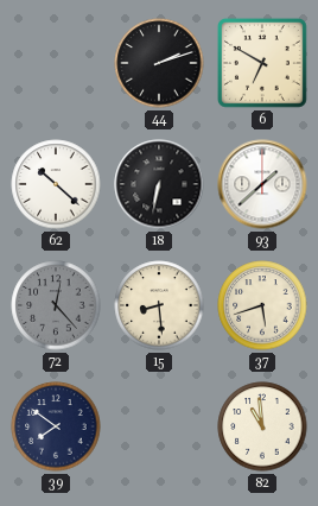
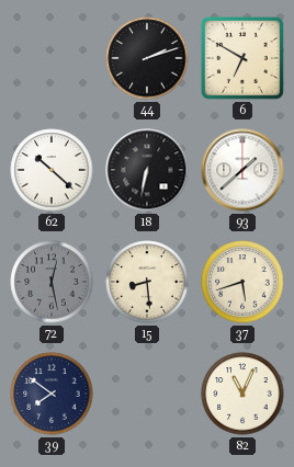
72: 12:23 -> 12:28 (52, 282)
82: 10:59 -> 11:04 (242, 394)
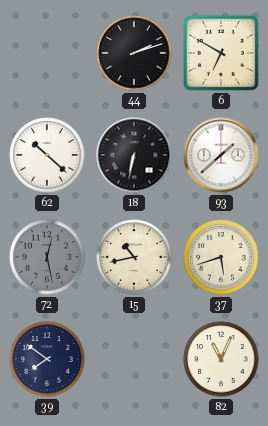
15: 8:29 -> 10:43 (134, 257)
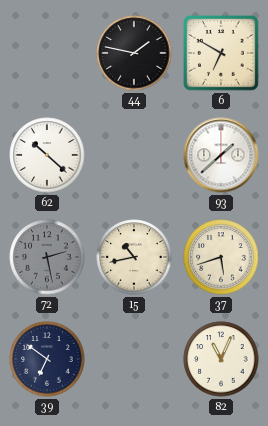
44: 2:12 -> 1:47 (134, 53)
18: 6:32 -> none (134, 155)
72: 12:28 -> 2:28 (47, 257)
39: 7:51 -> 6:51 (47, 359)
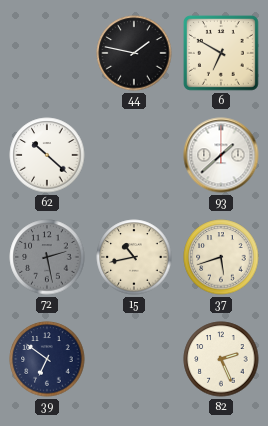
82: 11:04 -> 2:26 (221, 359)
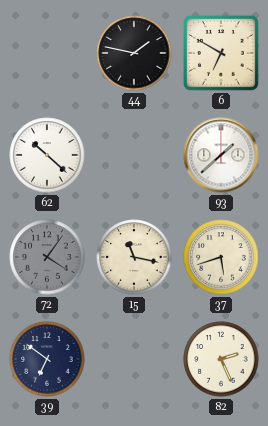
72: 2:28 -> 4:06 (47, 257)
15: 10:43 -> 11:17 (134, 257)
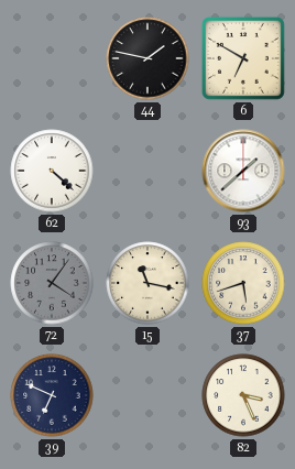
62: 10:22 -> 4:22 (52, 171)
39: 6:51 -> 6:49 (52, 395)
82: 2:26 -> 3:26 (243, 395)
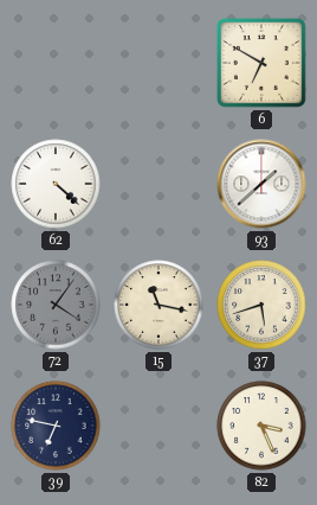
44: 1:47 -> none (147, 58)
39: 6:49 -> 6:47 (56, 426)
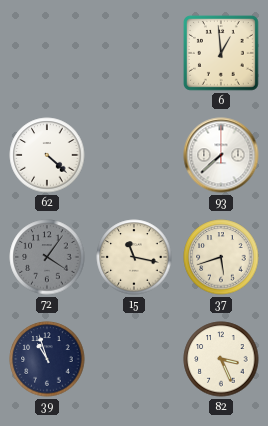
6: 6:50 -> 12:59 (221, 53)
93: 1:38 -> 7:38 (221, 155)
39: 6:47 -> 10:57 (47, 359)
